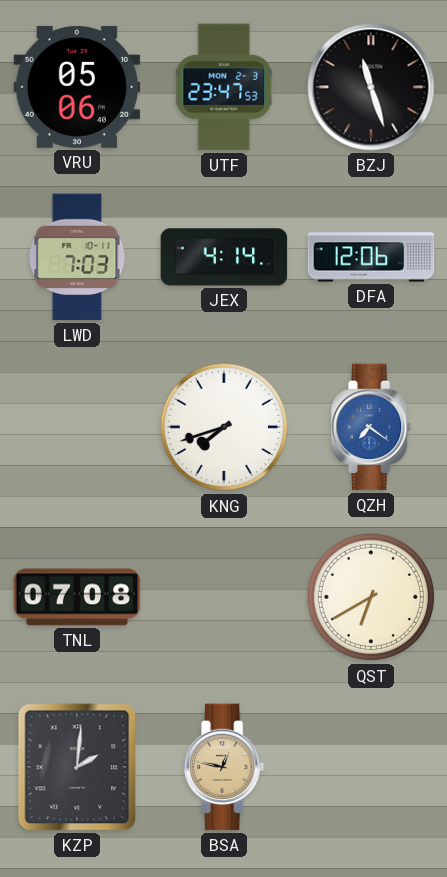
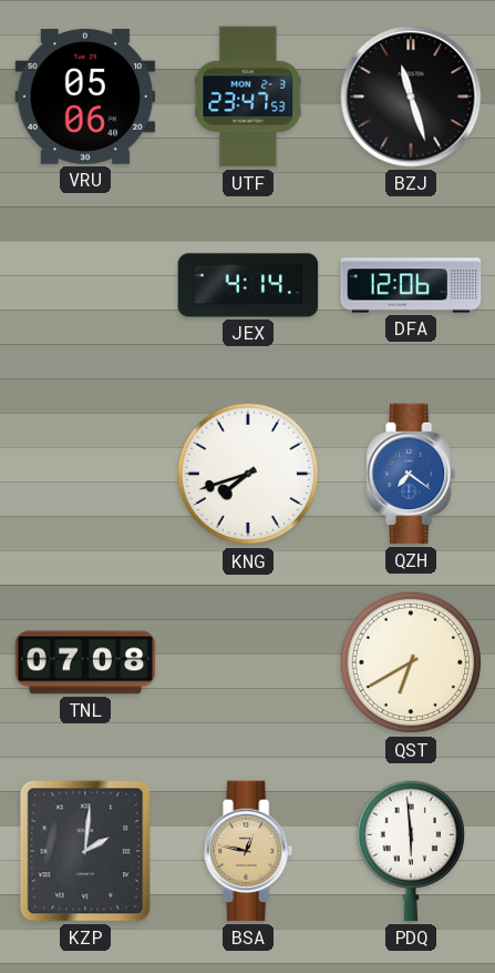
LWD: 7:03 -> none (77, 257)
PDQ: none -> 5:59 (411, 851)
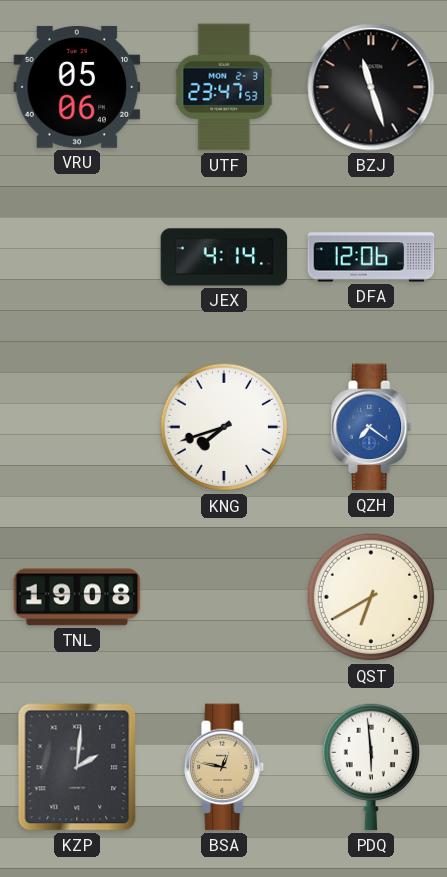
TNL: 07:08 -> 19:08 (77, 597)
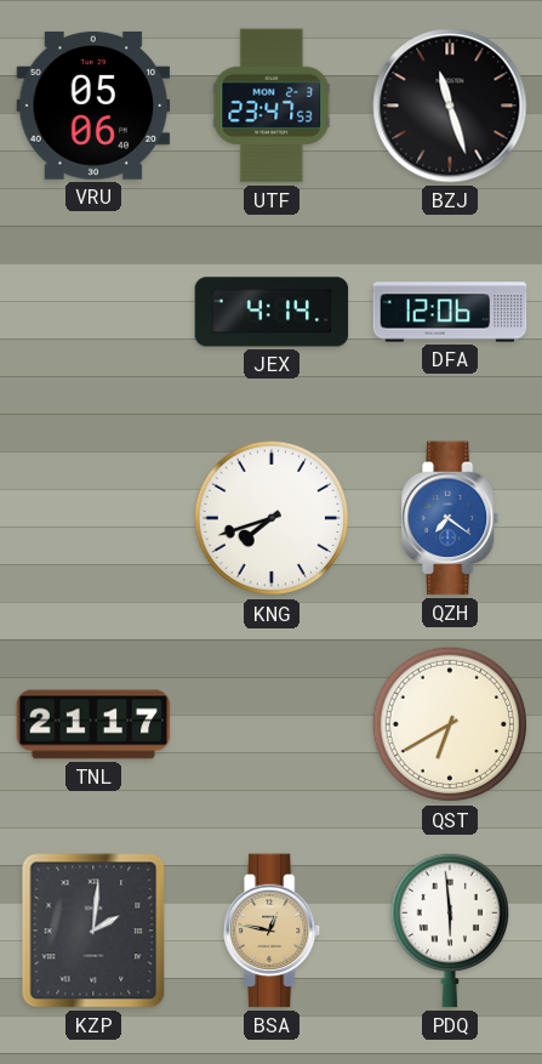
TNL: 19:08 -> 21:17 (93, 724)
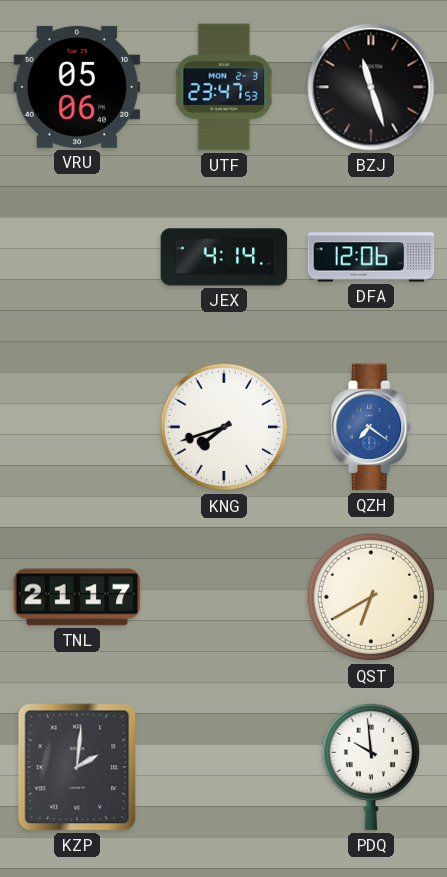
BSA: 12:47 -> none (273, 931)
PDQ: 5:59 -> 9:59 (371, 767)
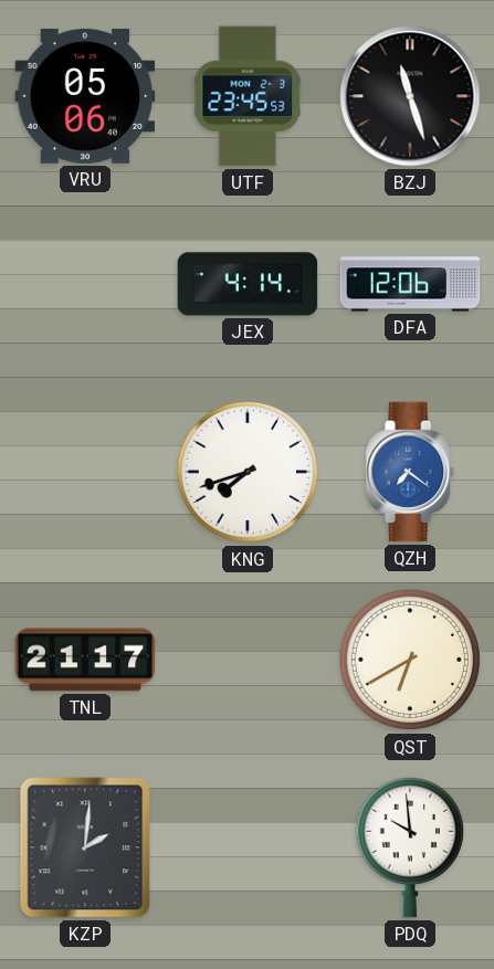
UTF: 23:47 -> 23:45 (248, 96)
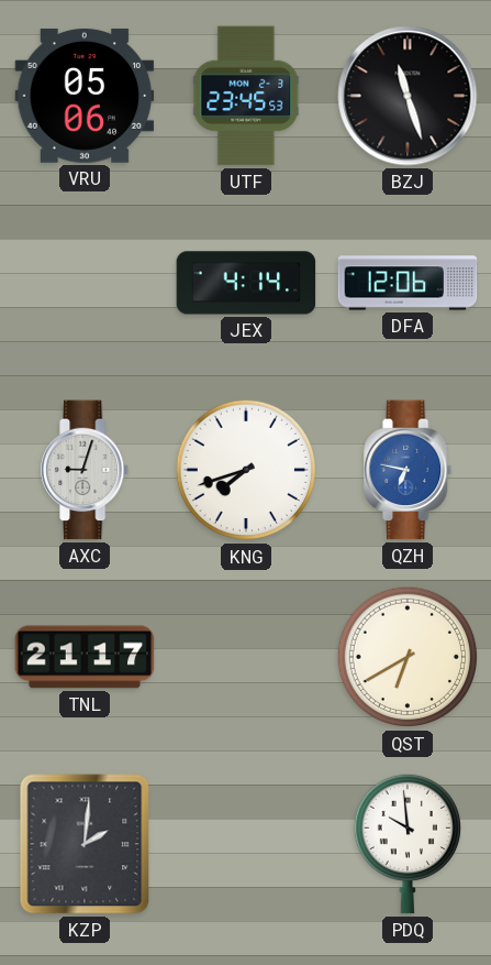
AXC: none -> 9:03 (86, 470)
QZH: 7:21 -> 6:47 (409, 470)
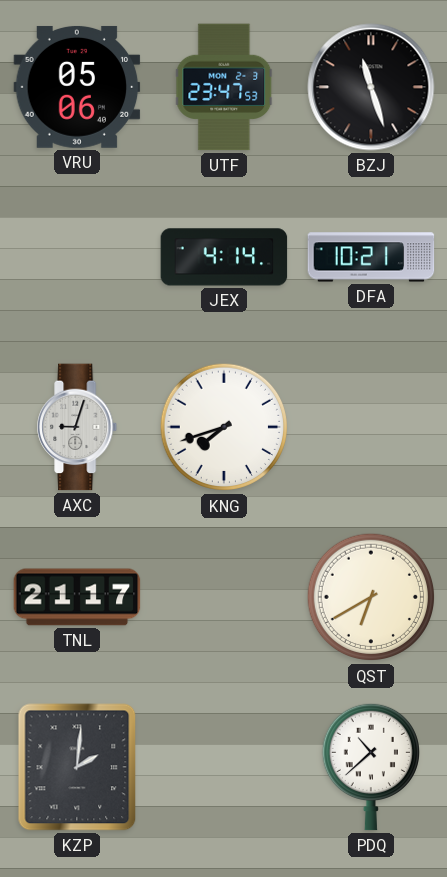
UTF: 23:45 -> 23:47 (224, 87)
DFA: 12:06 -> 10:21 (371, 257)
QZH: 6:47 -> none (409, 470)
PDQ: 9:59 -> 10:38 (371, 767)
